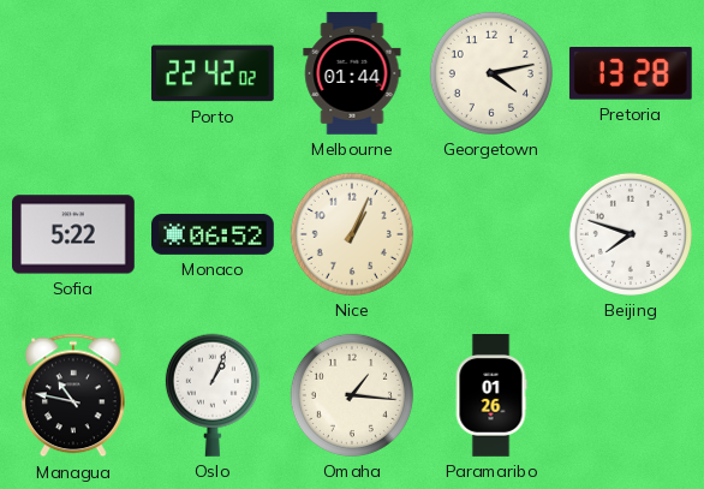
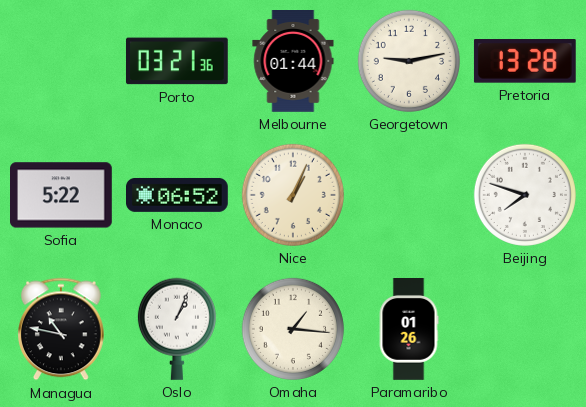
Porto: 22:42 -> 03:21 (177, 61)
Georgetown: 4:13 -> 9:13 (409, 61)
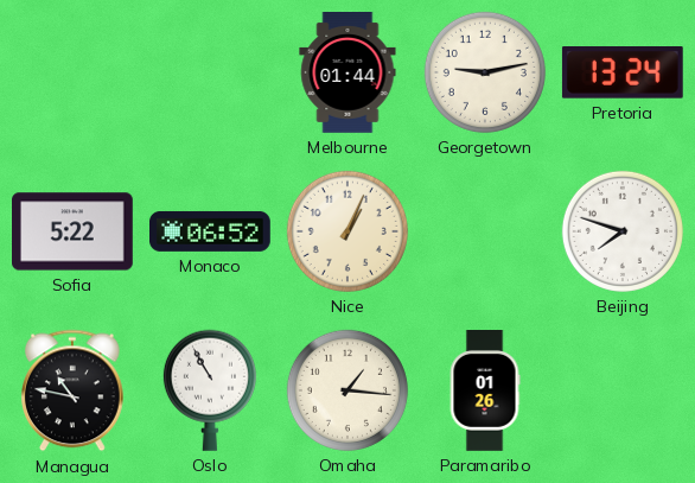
Porto: 03:21 -> none (177, 61)
Pretoria: 13:28 -> 13:24 (623, 74)
Oslo: 1:04 -> 10:55 (210, 390)
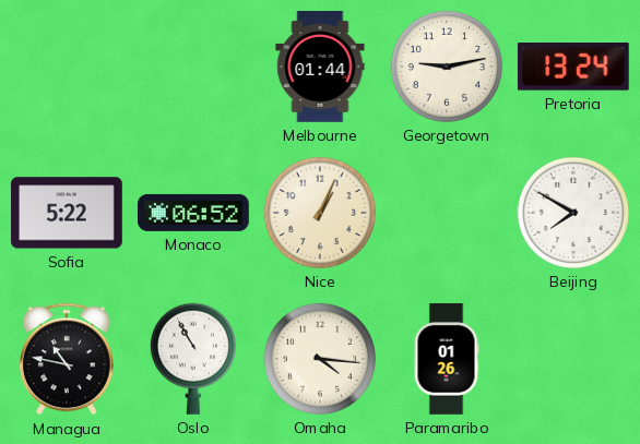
Beijing: 7:48 -> 7:50 (573, 213)
Omaha: 1:16 -> 4:16 (320, 359)
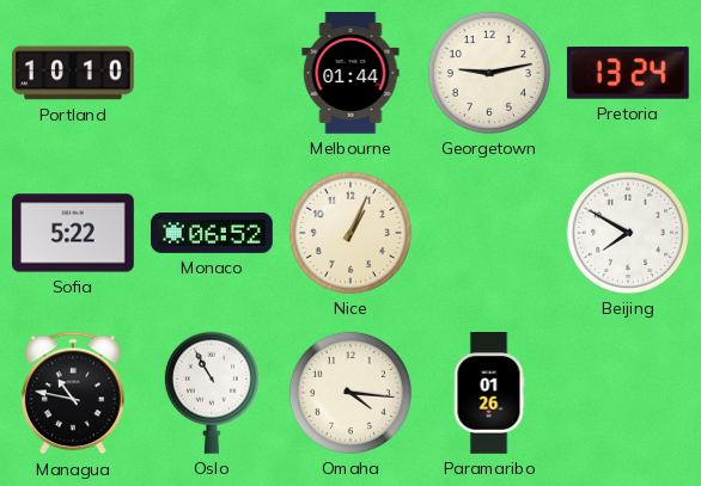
Portland: none -> 10:10 (74, 73)
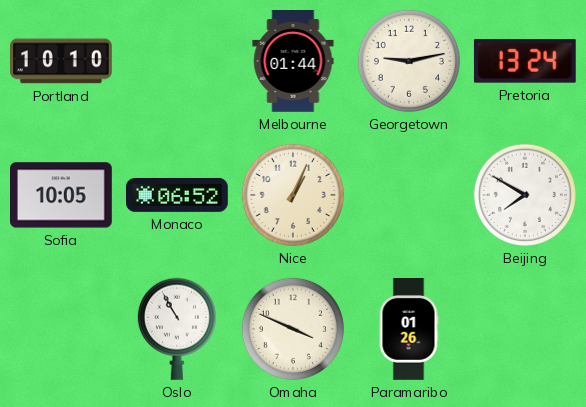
Sofia: 5:22 -> 10:05 (62, 195)
Managua: 10:47 -> none (74, 393)
Omaha: 4:16 -> 3:49 (293, 329)
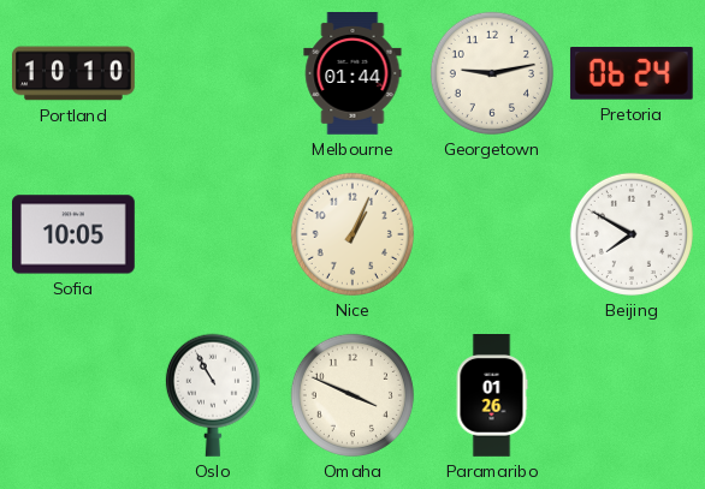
Pretoria: 13:24 -> 06:24 (632, 74)
Monaco: 06:52 -> none (178, 195)
